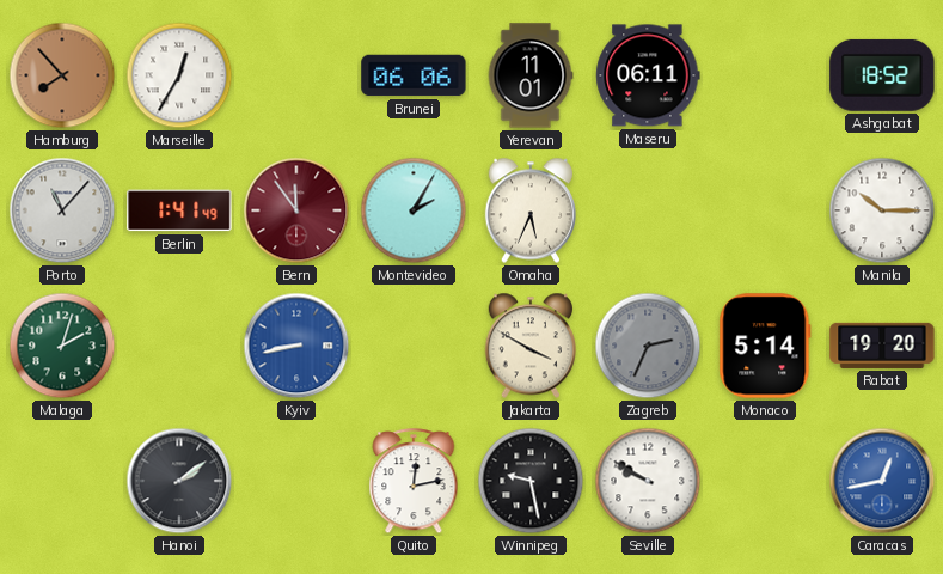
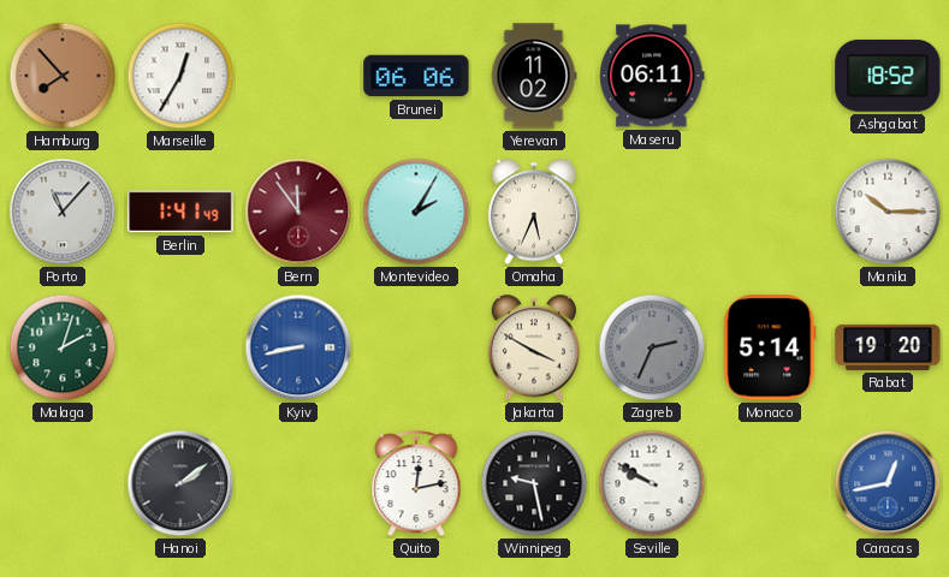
Yerevan: 11:01 -> 11:02 (534, 76)
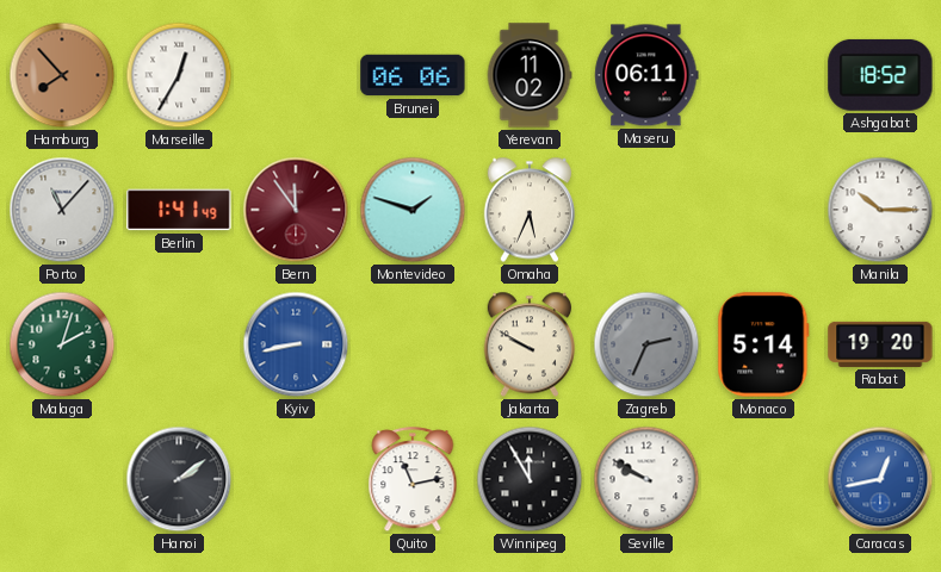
Montevideo: 2:05 -> 1:48 (413, 210)
Jakarta: 3:50 -> 9:50 (530, 344)
Quito: 12:13 -> 11:13 (413, 480)
Winnipeg: 9:28 -> 11:55 (530, 479)
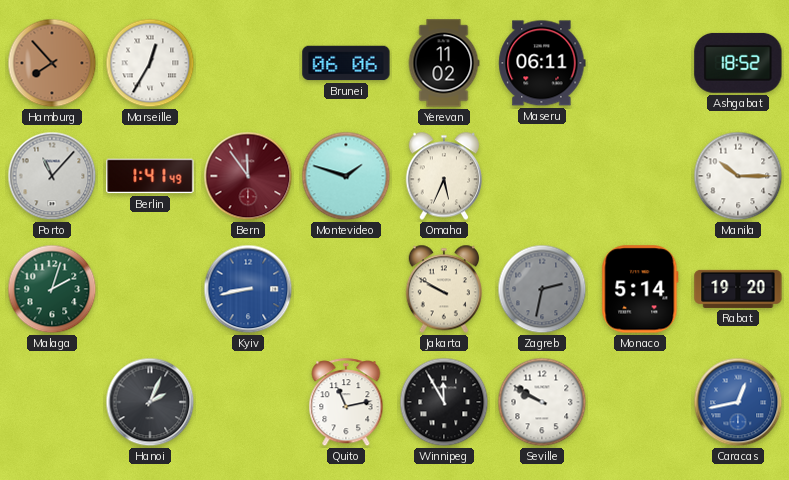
Zagreb: 2:34 -> 2:32 (542, 289)
Hanoi: 2:09 -> 2:04 (150, 402)
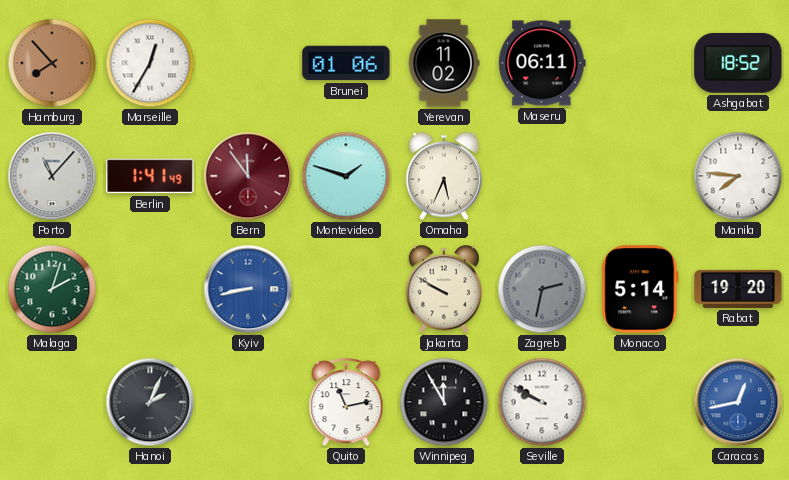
Brunei: 06:06 -> 01:06 (346, 63)
Manila: 10:15 -> 7:46 (738, 176)
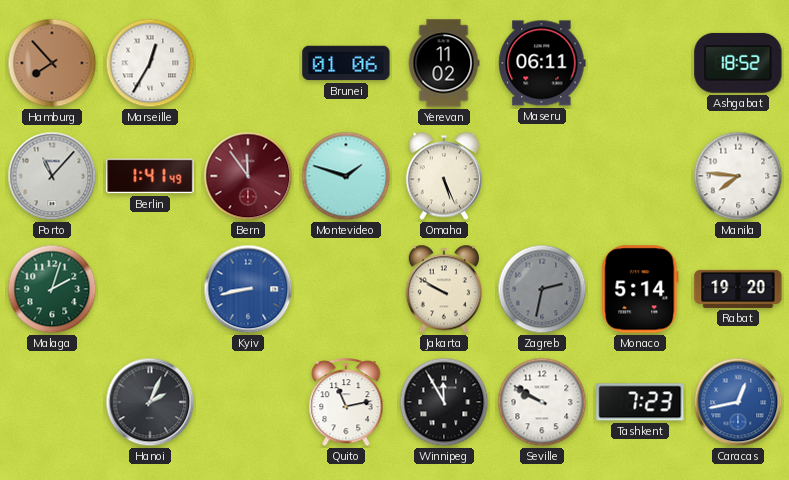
Omaha: 5:34 -> 5:26 (444, 176)
Tashkent: none -> 7:23 (640, 402)
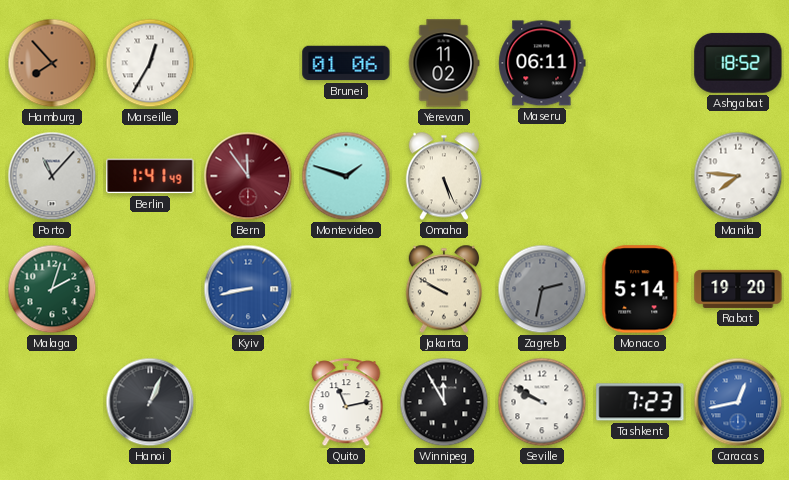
Hanoi: 2:04 -> 1:04 (150, 402)
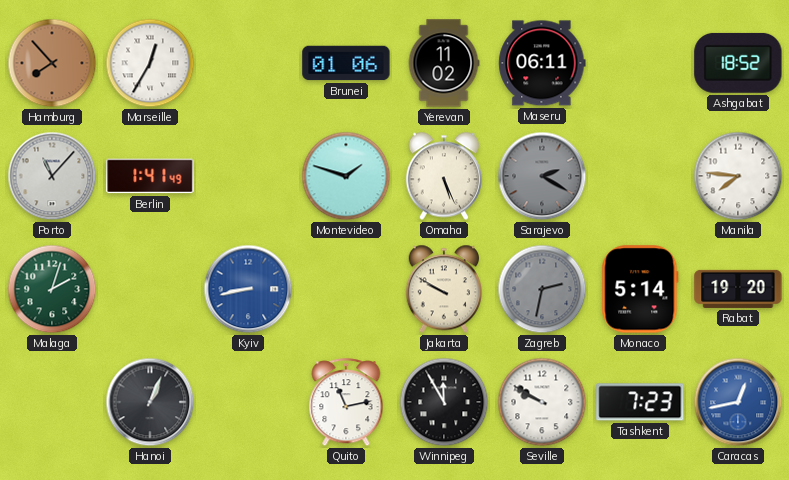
Bern: 11:54 -> none (248, 176)
Sarajevo: none -> 2:20 (542, 176)
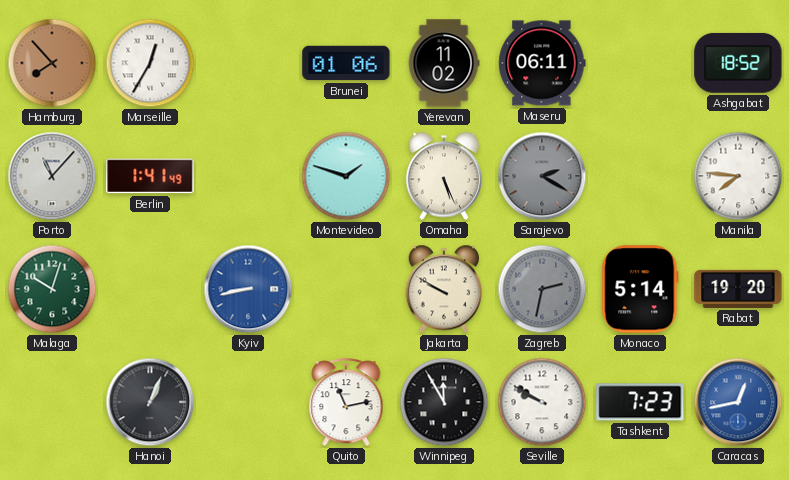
Malaga: 2:03 -> 10:03 (52, 289)
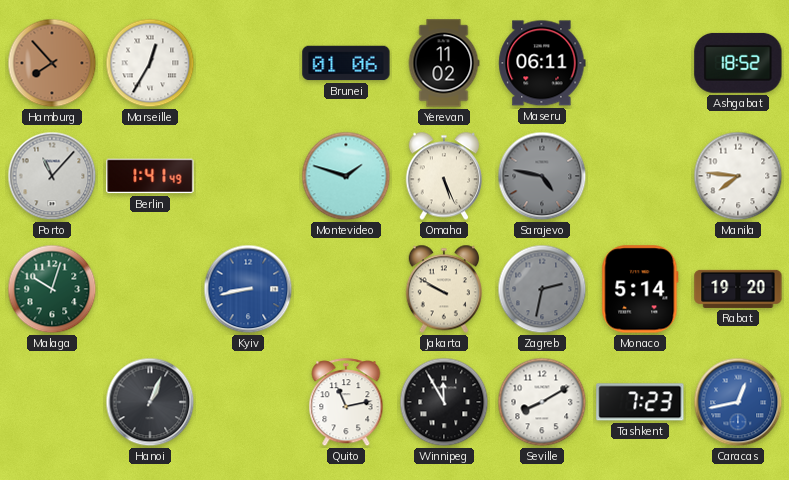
Sarajevo: 2:20 -> 4:47 (542, 176)
Seville: 9:50 -> 8:10 (542, 402)
